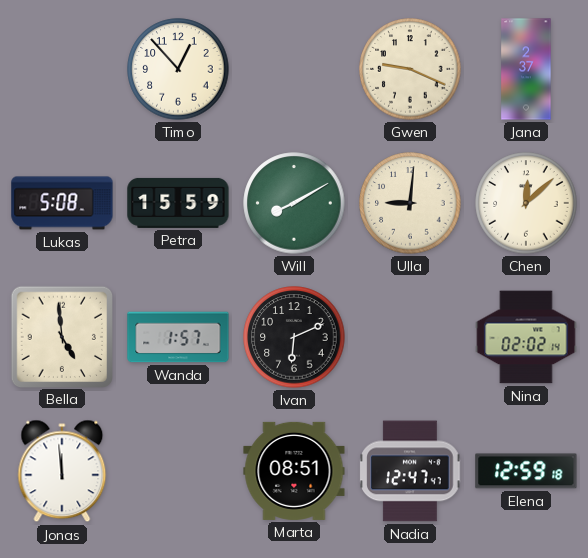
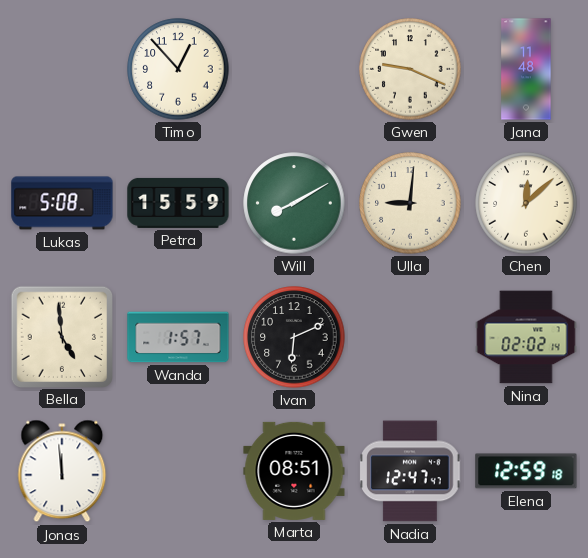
Jana: 2:37 -> 11:48 (526, 69)
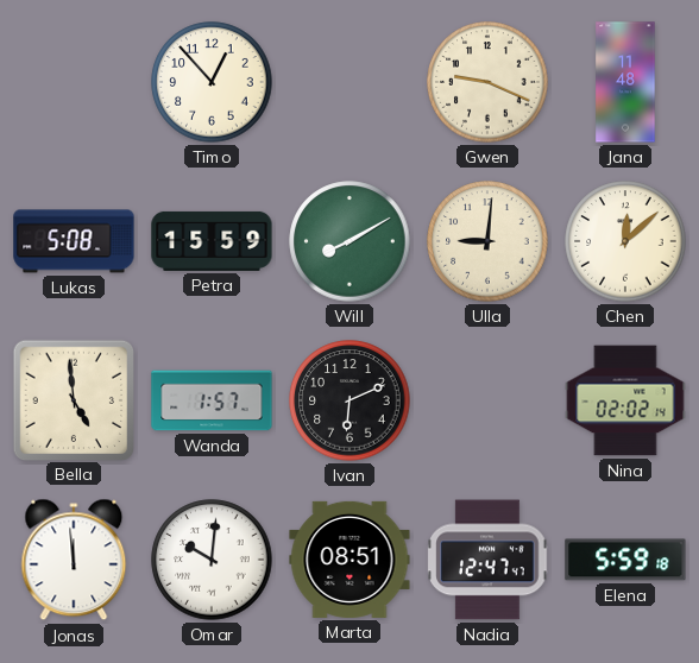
Omar: none -> 10:01 (212, 560)
Elena: 12:59 -> 5:59 (625, 560)
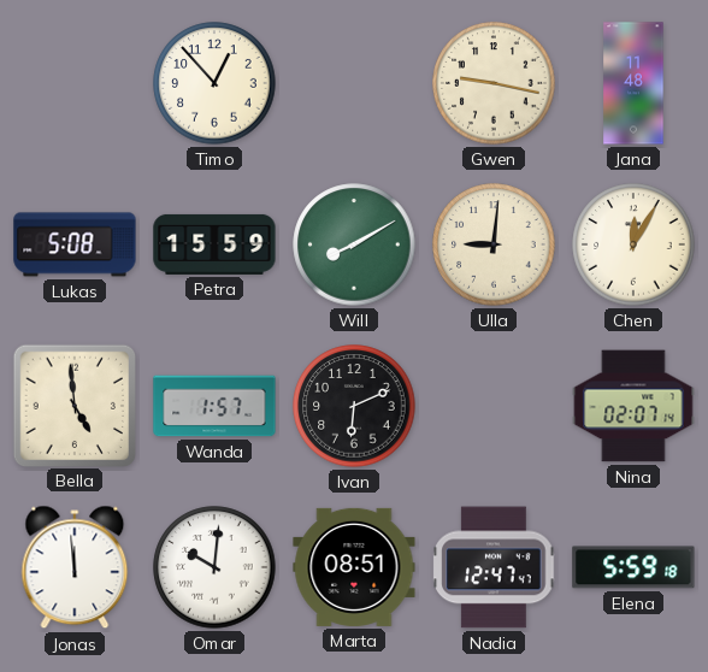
Gwen: 9:19 -> 9:17 (494, 83)
Chen: 12:08 -> 12:05 (633, 244)
Nina: 02:02 -> 02:07 (633, 406)
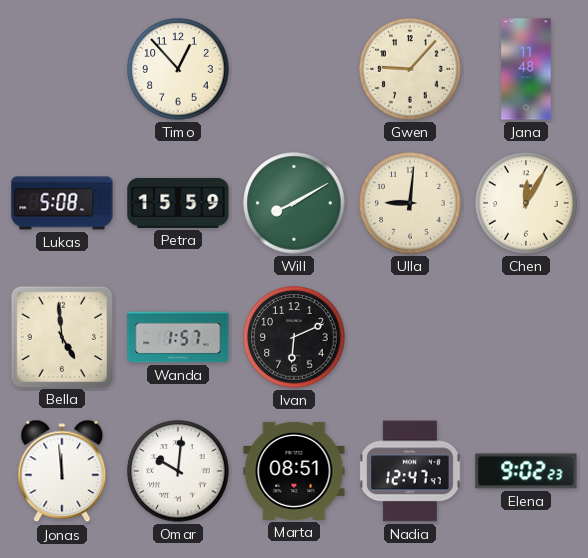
Gwen: 9:17 -> 9:07 (410, 69)
Nina: 02:07 -> none (633, 406)
Elena: 5:59 -> 9:02 (526, 471)
